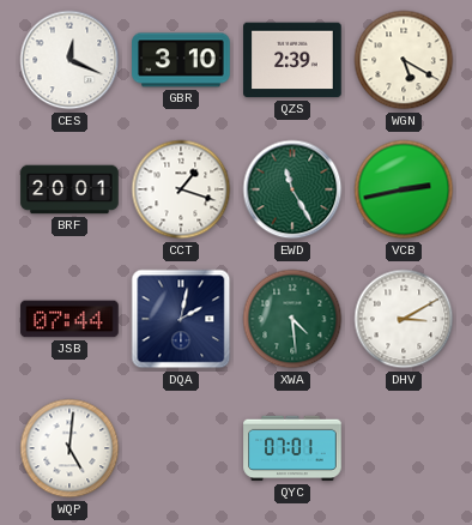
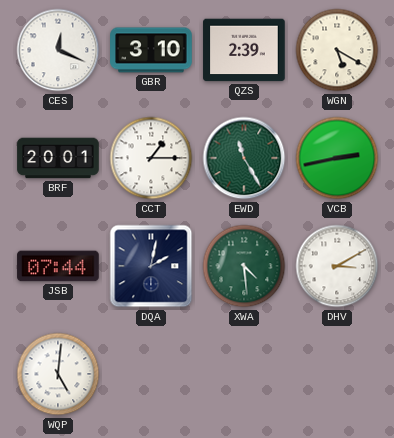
CCT: 1:18 -> 1:15 (151, 158)
QYC: 07:01 -> none (292, 448)
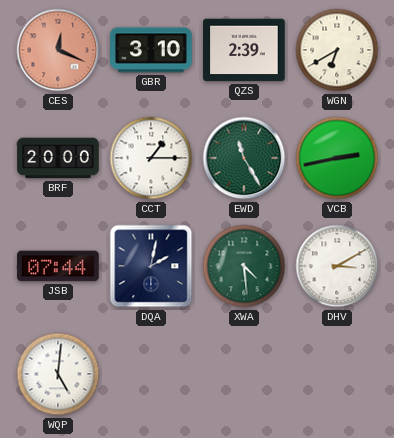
CES dial: white -> salmon (58, 50)
WGN: 5:20 -> 6:40 (337, 50)
BRF: 20:01 -> 20:00 (58, 158)
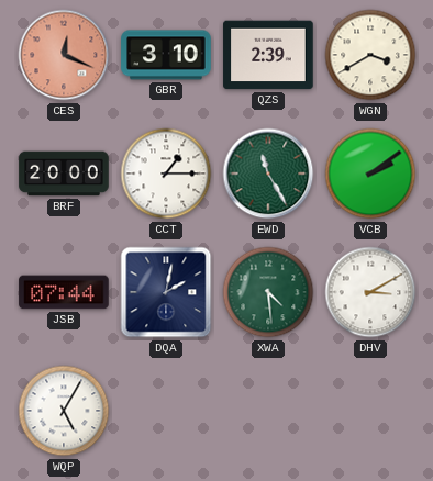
WGN: 6:40 -> 3:40 (370, 55)
VCB: 2:43 -> 2:09 (370, 174)
WQP: 5:01 -> 5:05 (64, 411)
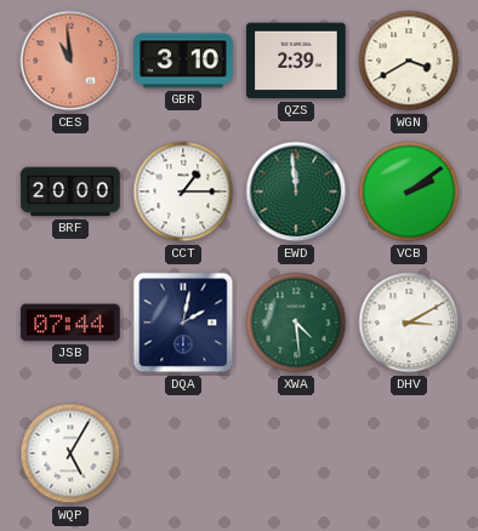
CES: 12:19 -> 10:59 (70, 61)
EWD: 11:25 -> 11:59 (296, 192)
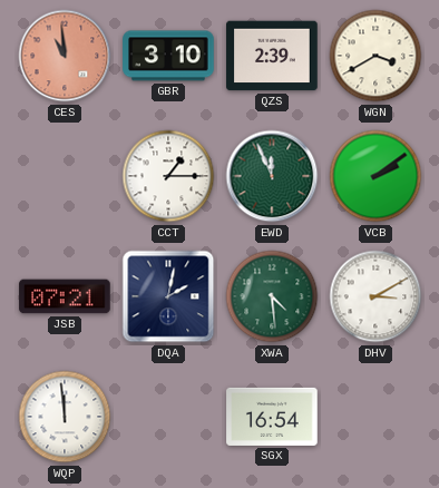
BRF: 20:00 -> none (70, 192)
EWD: 11:59 -> 11:56 (272, 176)
JSB: 07:44 -> 07:21 (65, 296)
WQP: 5:05 -> 11:59 (65, 417)
SGX: none -> 16:54 (272, 417)
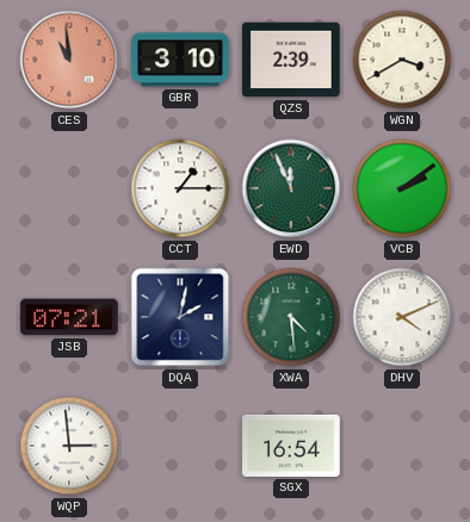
DHV: 3:10 -> 4:11 (402, 317)
WQP: 11:59 -> 2:59 (69, 446)
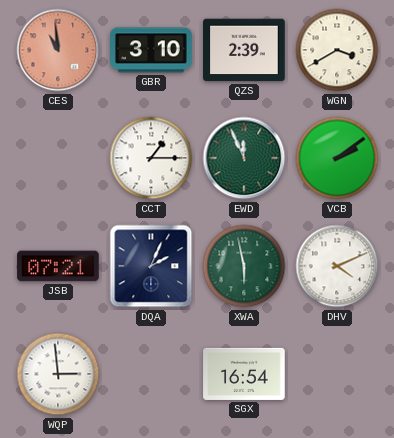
DQA: 2:02 -> 2:04 (151, 266)
XWA: 4:29 -> 5:58 (244, 266)
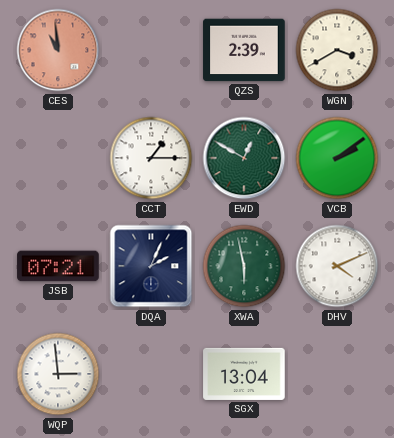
GBR: 3:10 -> none (151, 50)
EWD: 11:56 -> 12:50 (244, 158)
SGX: 16:54 -> 13:04 (244, 374)
